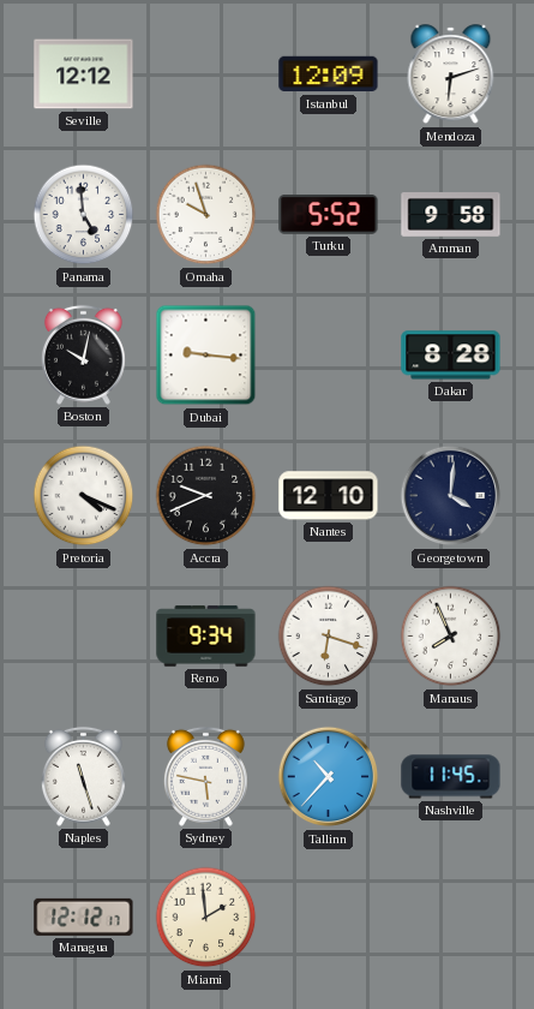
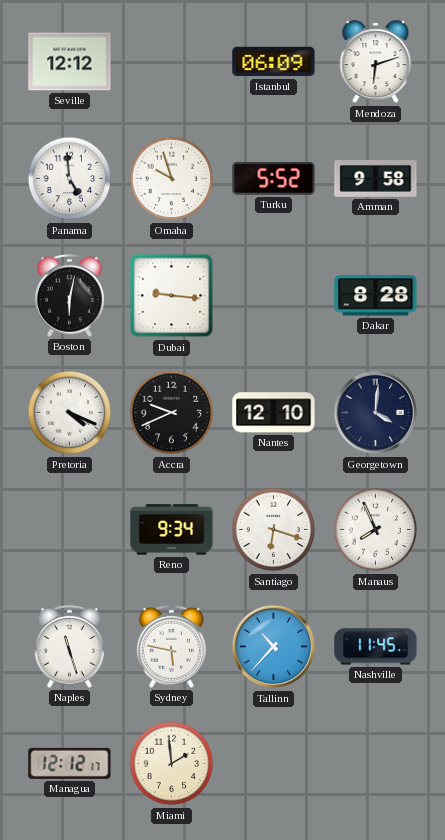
Istanbul: 12:09 -> 06:09 (274, 62)
Boston: 10:02 -> 6:02 (69, 295)
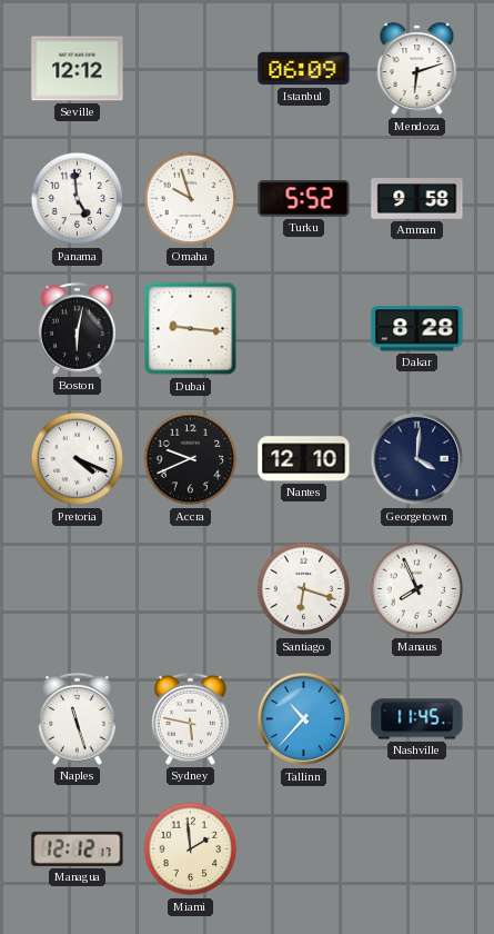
Reno: 9:34 -> none (172, 530)
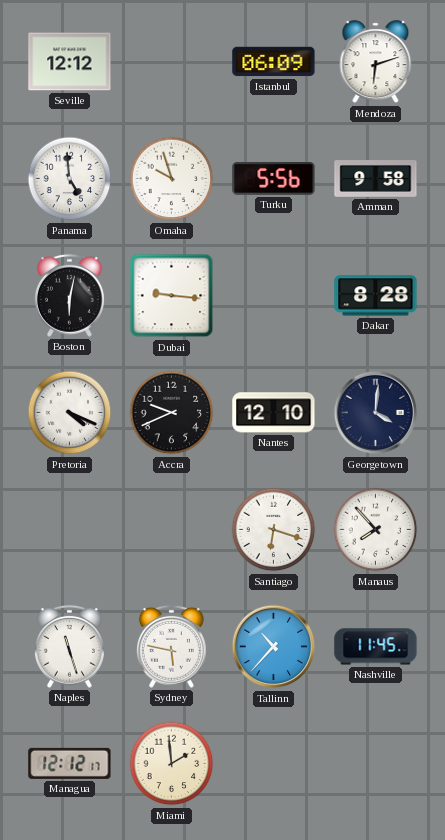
Turku: 5:52 -> 5:56 (274, 179)
Manaus: 7:56 -> 7:53 (376, 530)
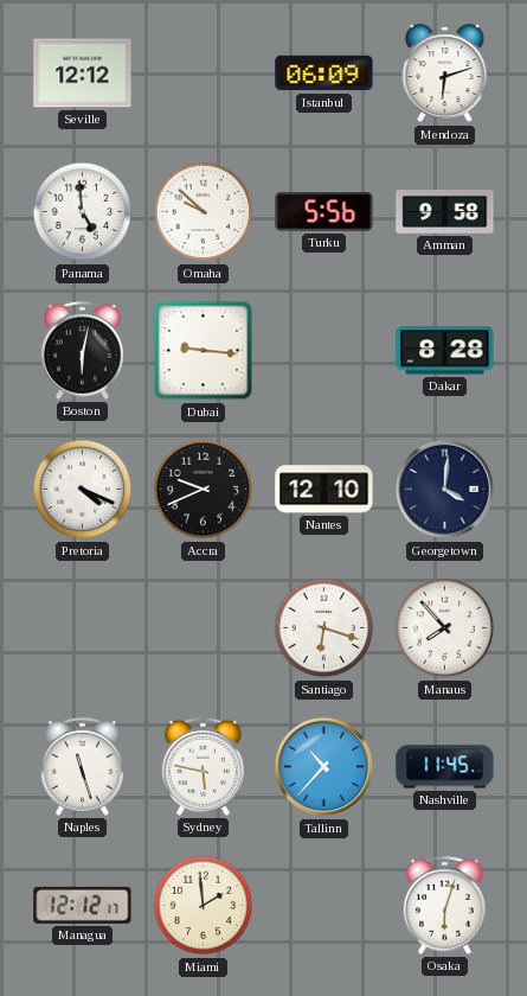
Omaha: 9:57 -> 9:52 (204, 212)
Osaka: none -> 6:03 (444, 905)
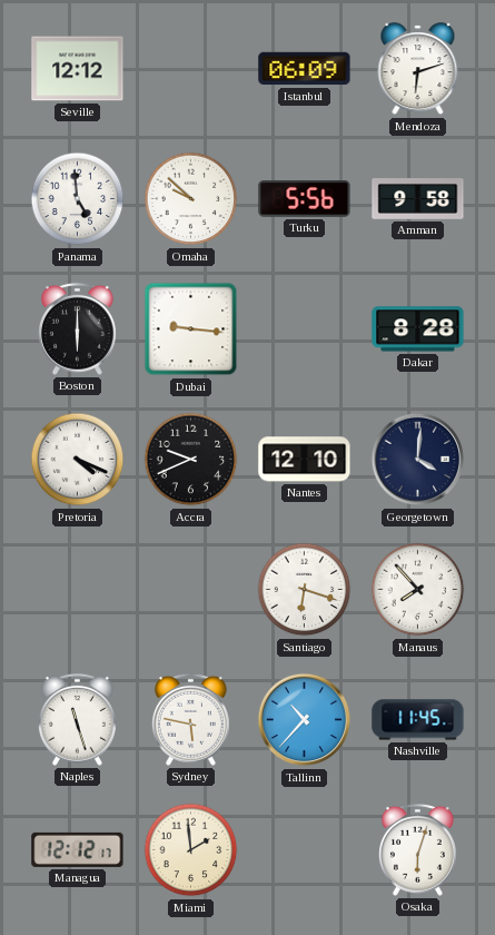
Boston: 6:02 -> 6:00 (77, 328)
